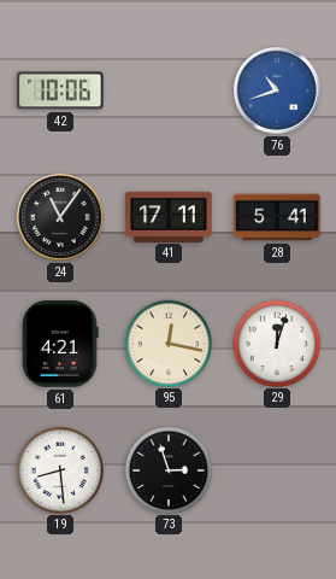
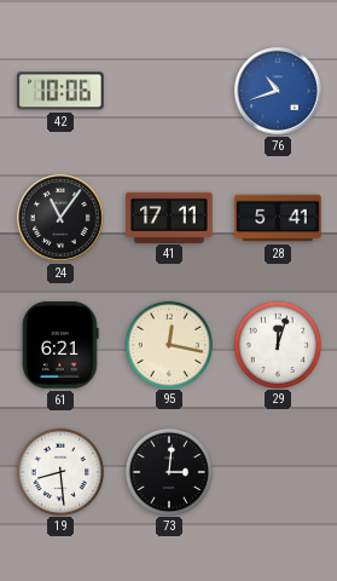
61: 4:21 -> 6:21 (60, 345)
73: 2:57 -> 3:01 (168, 471)
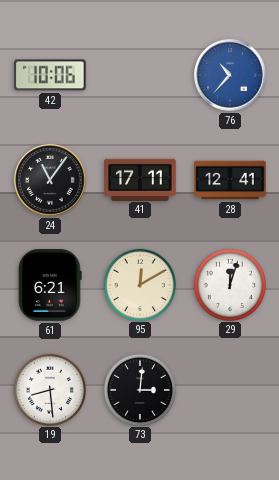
76: 10:42 -> 10:37 (230, 75)
28: 5:41 -> 12:41 (230, 180)
95: 12:17 -> 12:10 (139, 284)
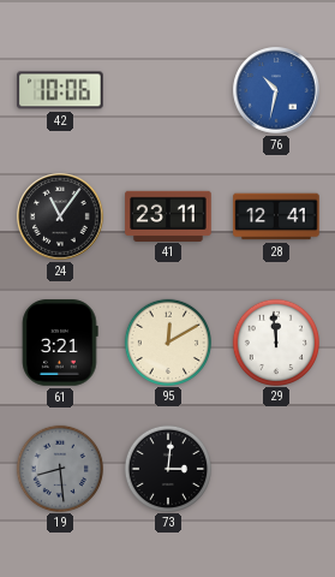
76: 10:37 -> 10:32 (276, 90)
41: 17:11 -> 23:11 (168, 215)
61: 6:21 -> 3:21 (60, 343)
29: 12:03 -> 11:59 (275, 341)
19 dial: white -> grey (59, 468)
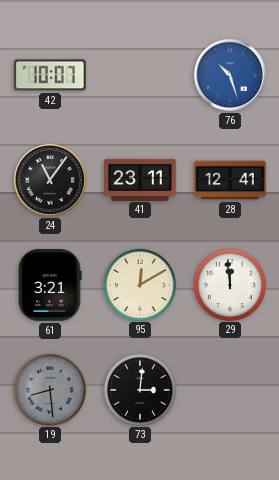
42: 10:06 -> 10:07 (50, 75)
76: 10:32 -> 10:27 (230, 75)
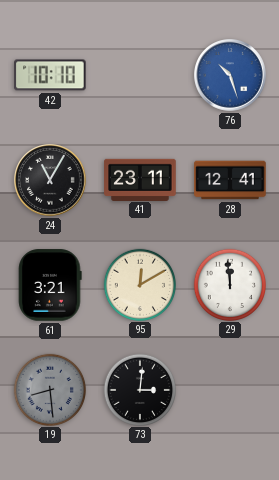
42: 10:07 -> 10:10 (50, 75)
24: 11:06 -> 11:05 (50, 180)
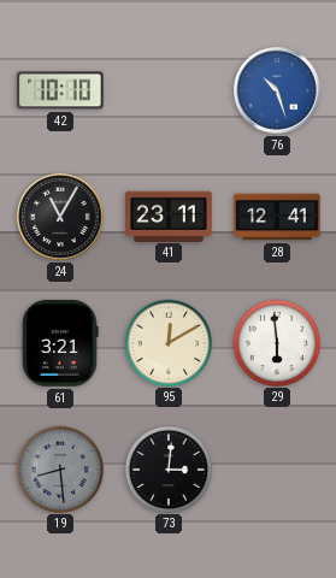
29: 11:59 -> 5:59 (276, 342)
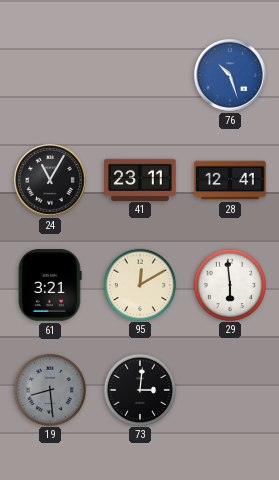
42: 10:10 -> none (60, 90)
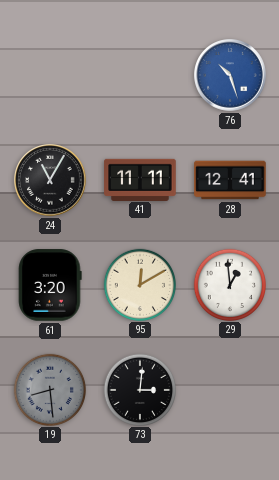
41: 23:11 -> 11:11 (140, 179)
61: 3:21 -> 3:20 (50, 285)
29: 5:59 -> 12:59 (229, 284)
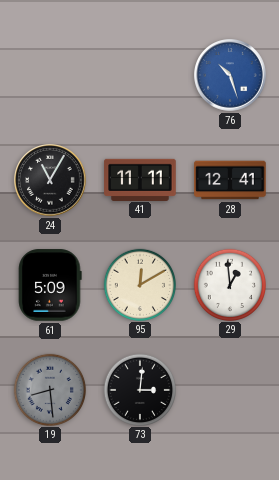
61: 3:20 -> 5:09 (50, 285)
